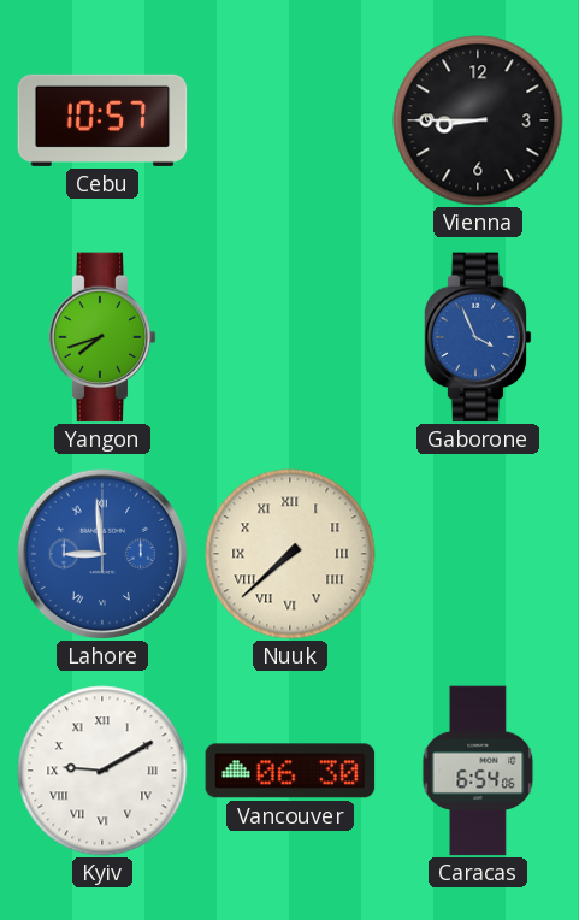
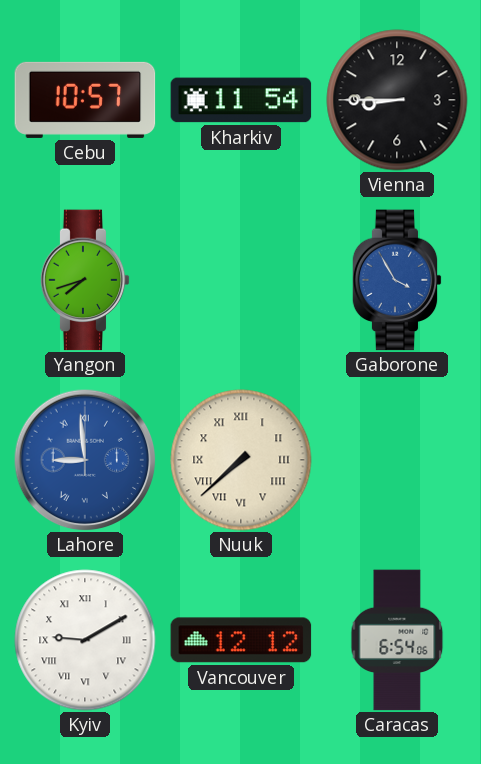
Kharkiv: none -> 11:54 (241, 100)
Gaborone: 3:56 -> 3:55 (397, 280)
Vancouver: 06:30 -> 12:12 (241, 640)
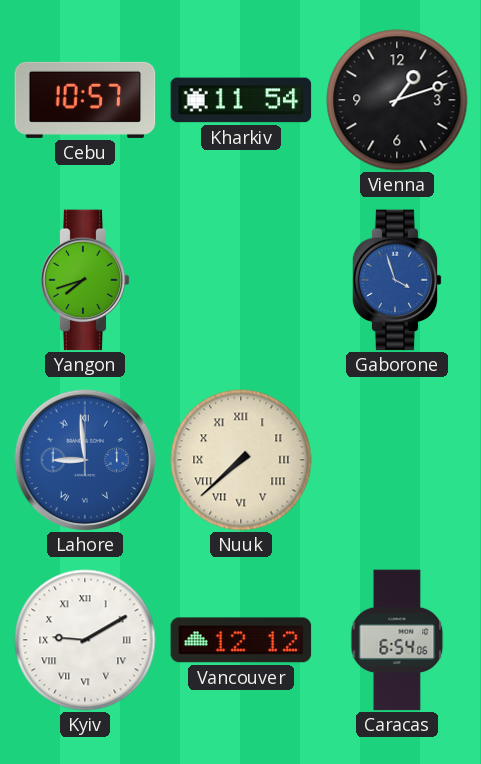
Vienna: 8:45 -> 1:12 (397, 100)
Gaborone: 3:55 -> 3:57 (397, 280)
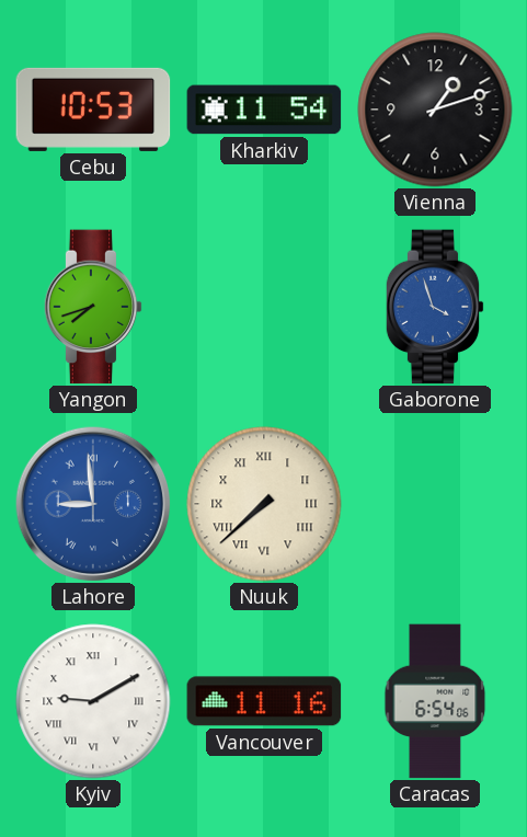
Cebu: 10:57 -> 10:53 (93, 110)
Vancouver: 12:12 -> 11:16 (264, 701)
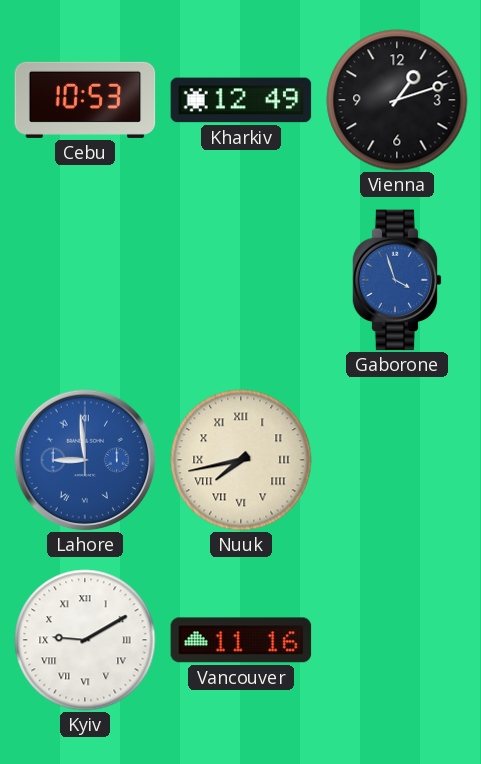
Kharkiv: 11:54 -> 12:49 (241, 100)
Yangon: 7:42 -> none (93, 307)
Nuuk: 7:38 -> 7:43 (241, 460)
Caracas: 6:54 -> none (435, 701)
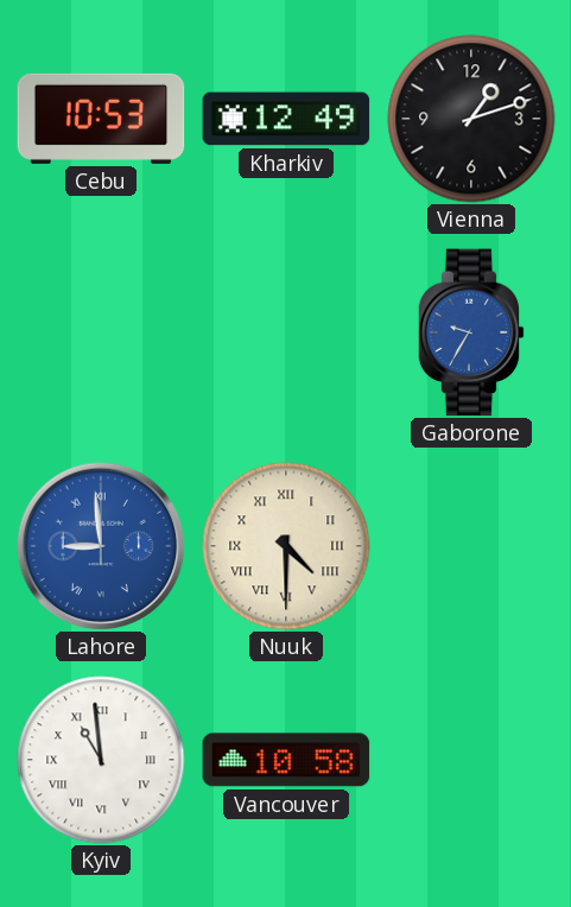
Gaborone: 3:57 -> 9:35 (471, 332)
Nuuk: 7:43 -> 4:30 (286, 546)
Kyiv: 9:10 -> 10:59 (101, 760)
Vancouver: 11:16 -> 10:58 (286, 760)
